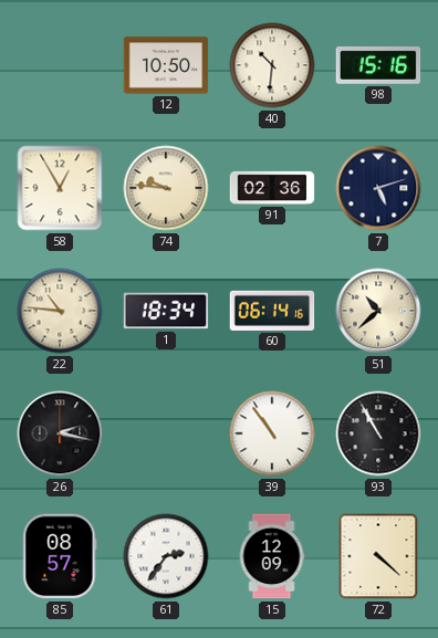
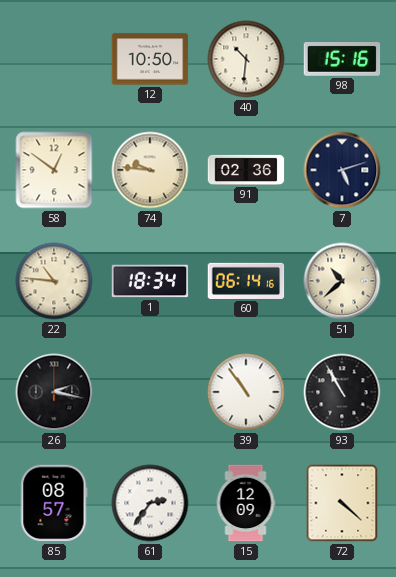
58: 12:55 -> 12:51 (54, 170)
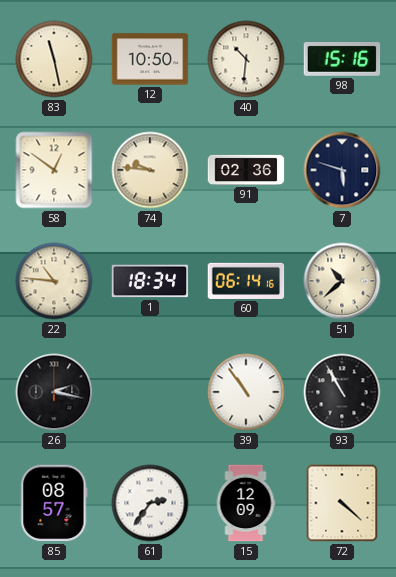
83: none -> 11:28 (54, 59)
7: 5:12 -> 5:48 (342, 170)
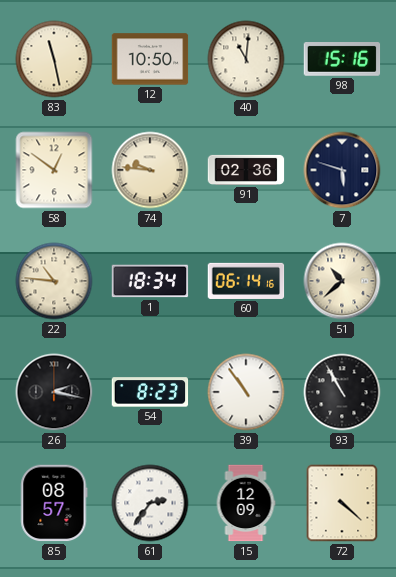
40: 10:31 -> 11:01 (246, 59)
54: none -> 8:23 (150, 392)
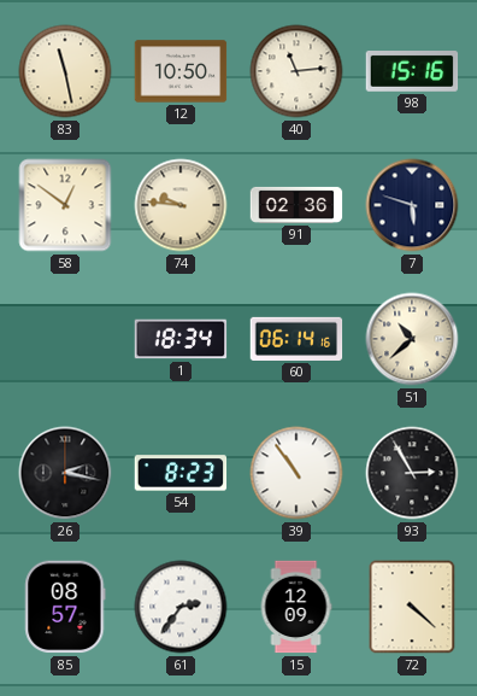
40: 11:01 -> 11:14 (296, 71)
22: 10:46 -> none (54, 281)
93: 10:55 -> 2:55 (412, 473)
